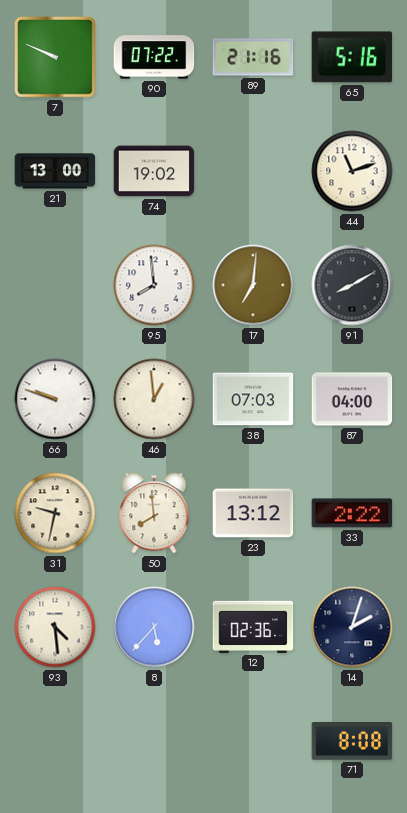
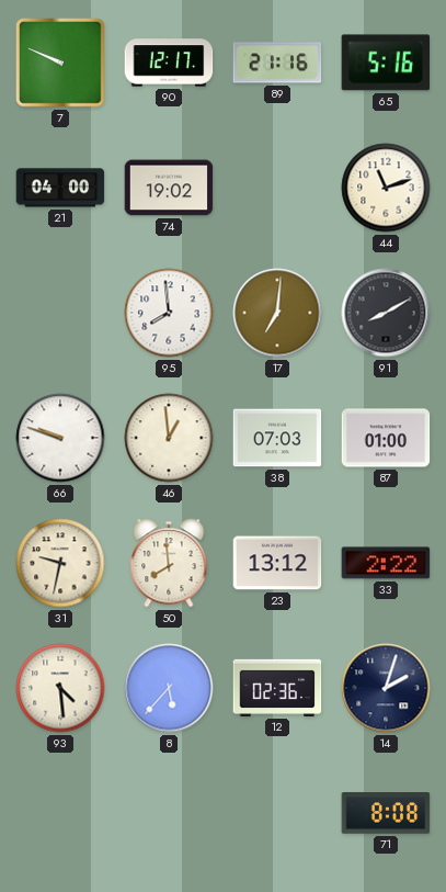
90: 07:22 -> 12:17 (169, 63)
21: 13:00 -> 04:00 (60, 188)
87: 04:00 -> 01:00 (386, 438)
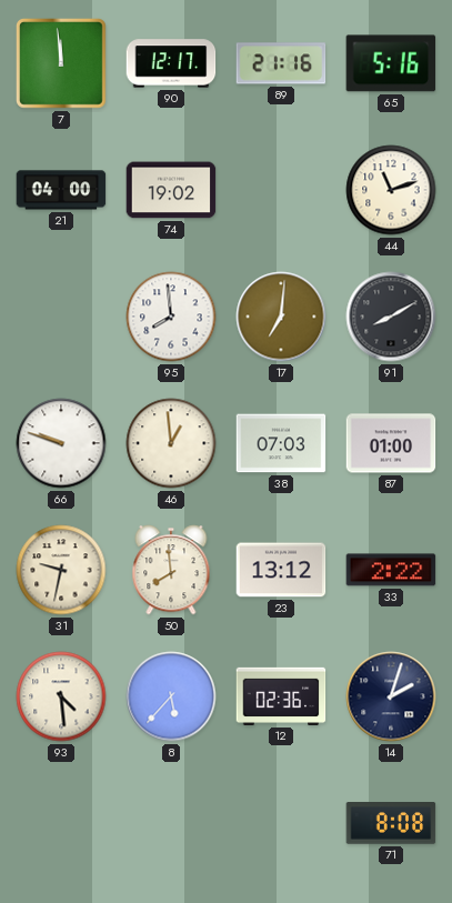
7: 9:49 -> 11:59 (62, 64)
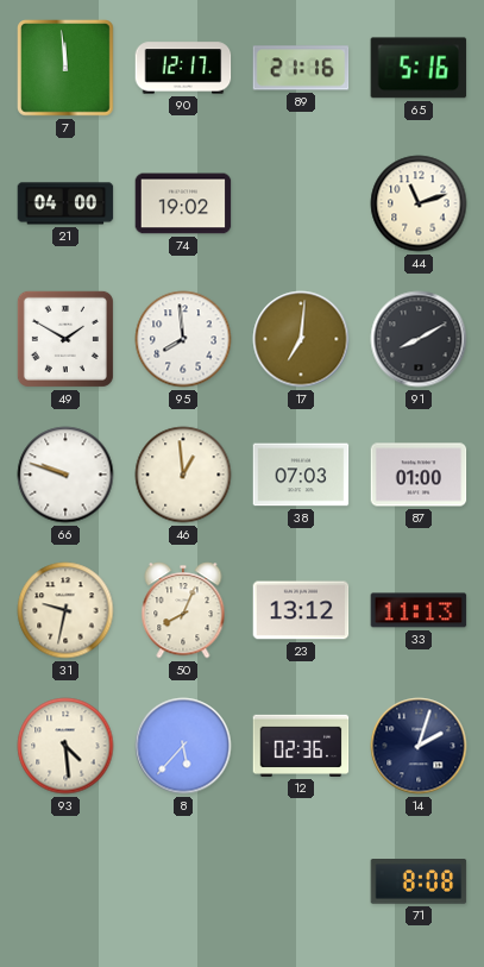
49: none -> 1:50 (65, 339)
50: 7:59 -> 8:04 (183, 610)
33: 2:22 -> 11:13 (419, 610)
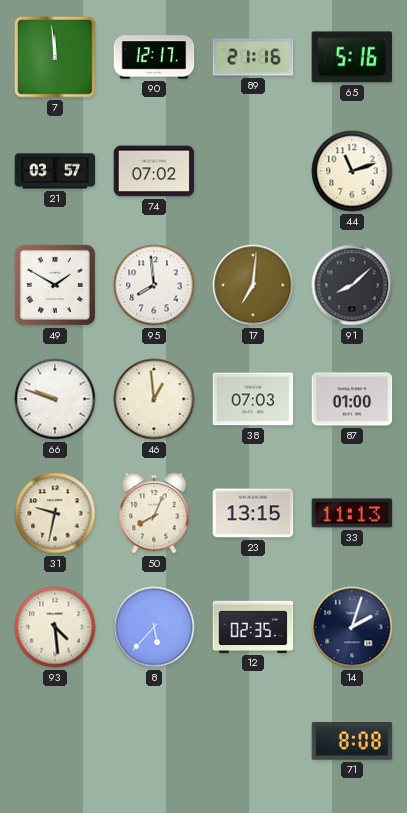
21: 04:00 -> 03:57 (55, 171)
74: 19:02 -> 07:02 (154, 171)
91: 8:10 -> 8:08 (352, 285)
23: 13:12 -> 13:15 (253, 513)
12: 02:36 -> 02:35 (253, 627)
